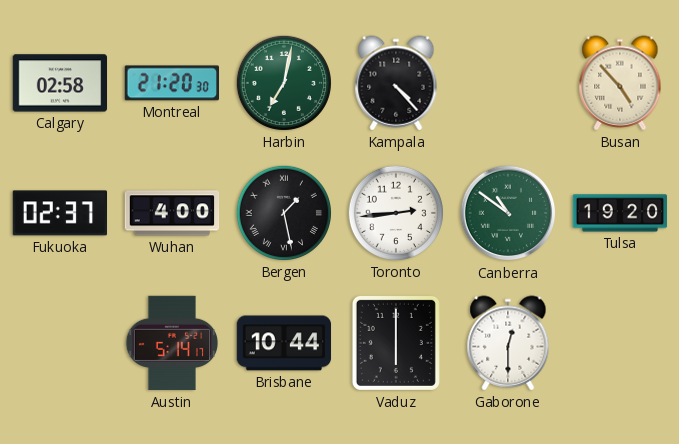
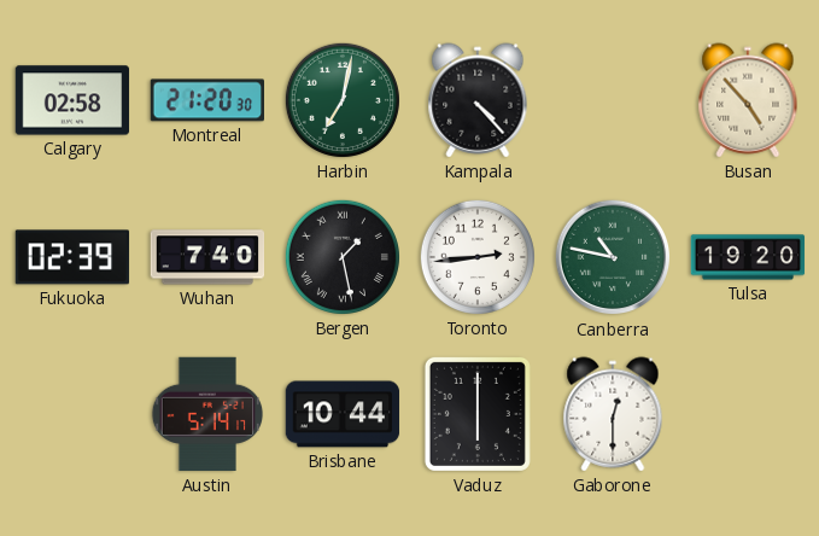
Fukuoka: 02:37 -> 02:39 (72, 257)
Wuhan: 4:00 -> 7:40 (207, 257)
Canberra: 10:51 -> 10:47 (613, 257)
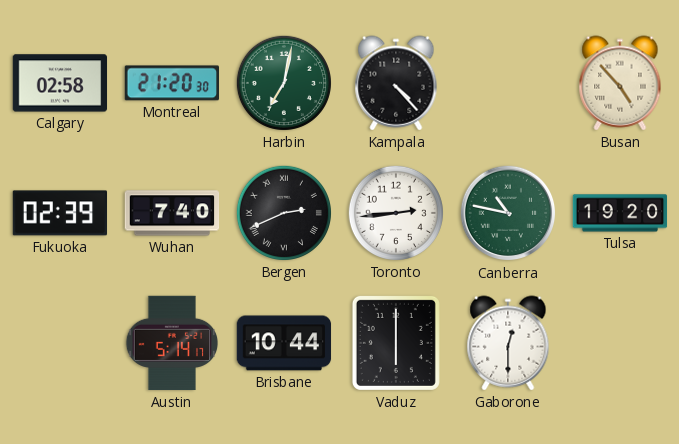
Bergen: 1:28 -> 2:41 (284, 213)
